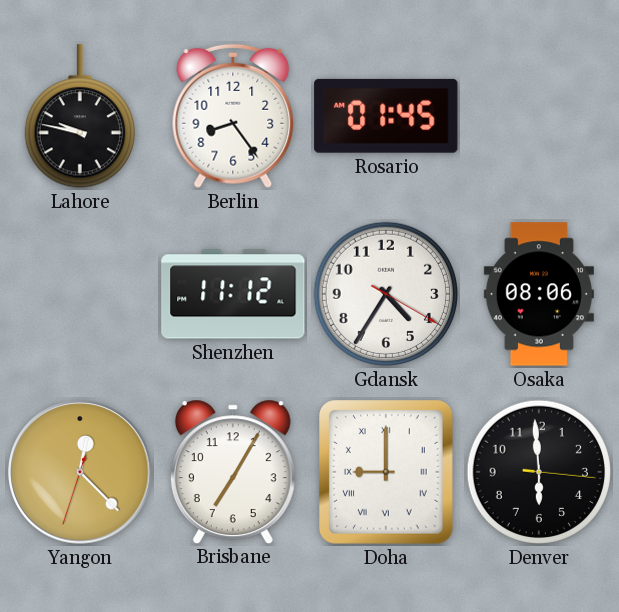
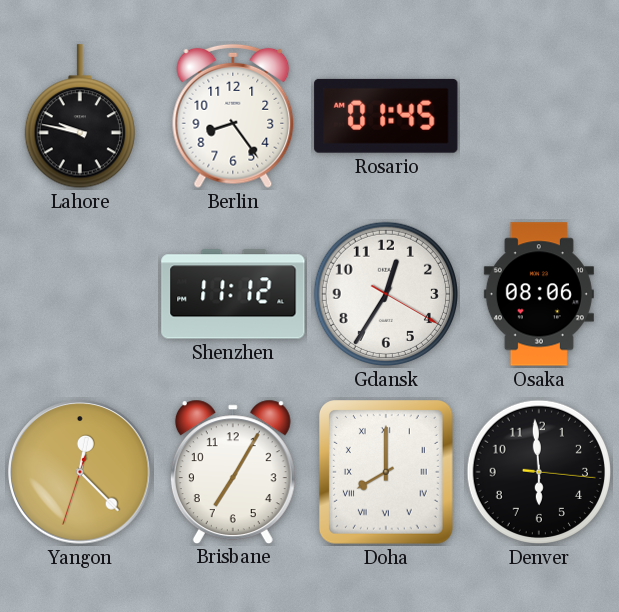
Gdansk: 4:35 -> 12:35 (386, 294)
Doha: 9:00 -> 8:00 (387, 473)
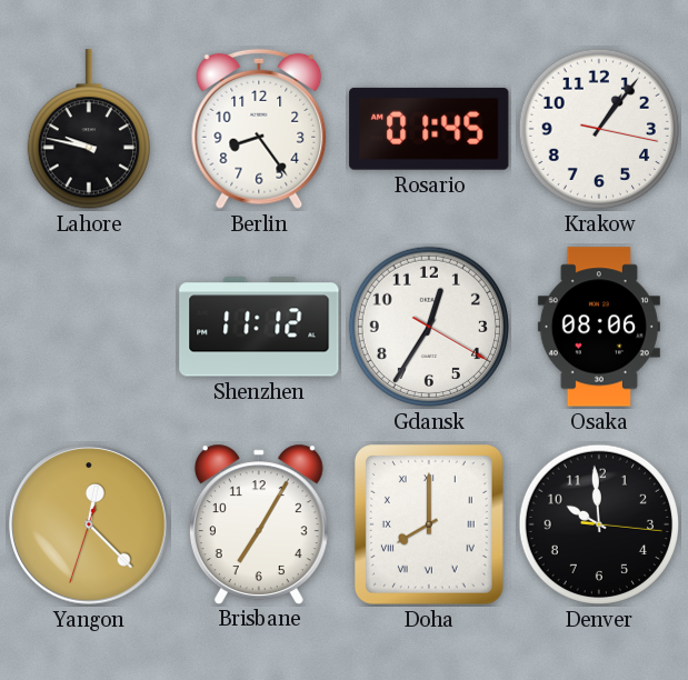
Krakow: none -> 1:06 (599, 129)
Denver: 5:59 -> 9:59 (599, 524)
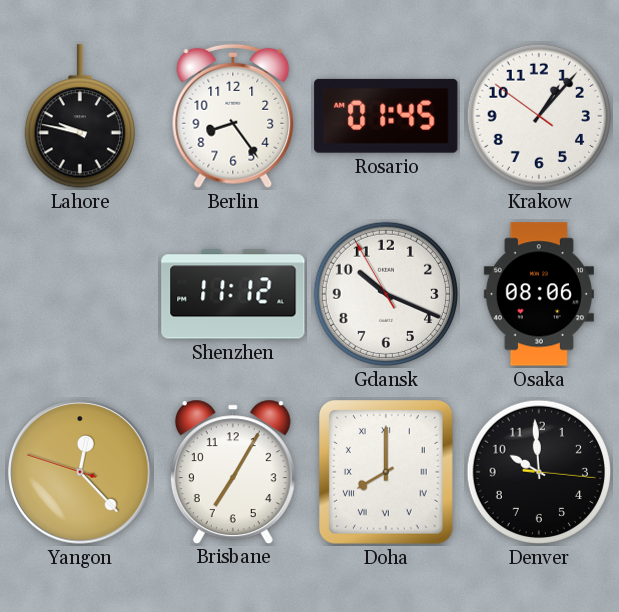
Krakow: 1:06:17 -> 1:06:51 (539, 116)
Gdansk: 12:35 -> 10:18 (386, 294)
Yangon: 12:22:33 -> 12:22:48 (80, 472)
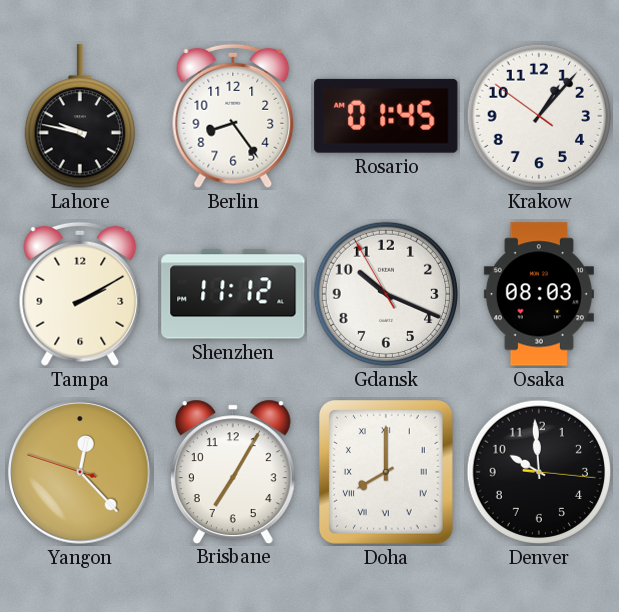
Tampa: none -> 2:10 (80, 294)
Osaka: 08:06 -> 08:03 (539, 294)
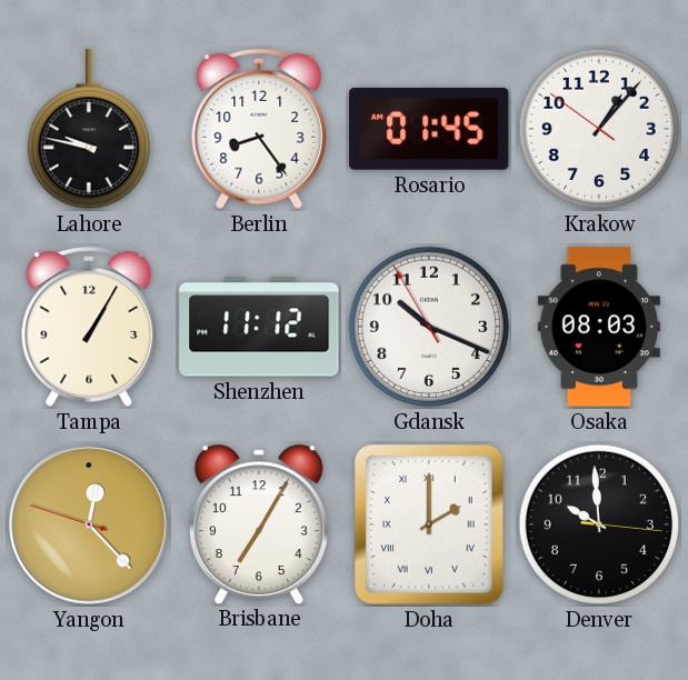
Tampa: 2:10 -> 1:05 (89, 327)
Doha: 8:00 -> 2:00 (430, 526)
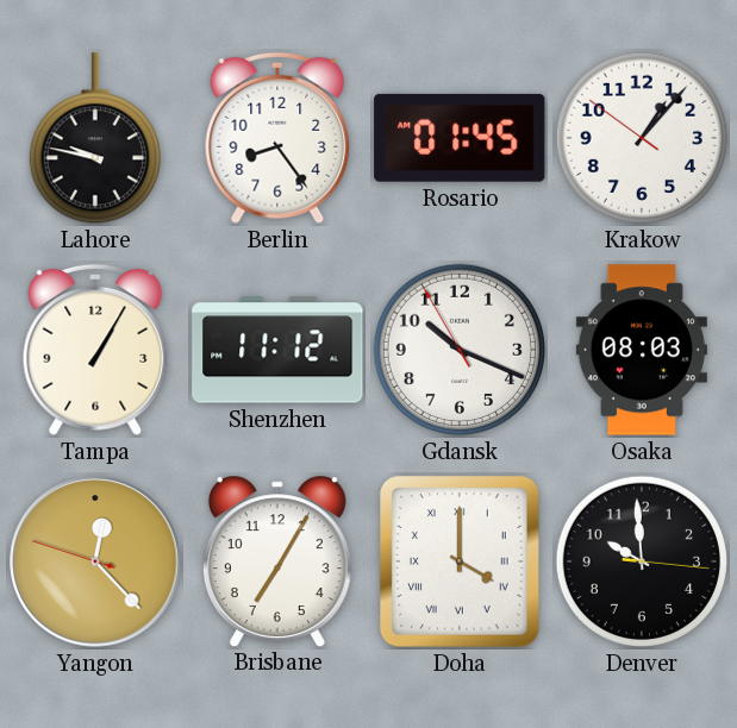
Doha: 2:00 -> 4:00 (461, 563)
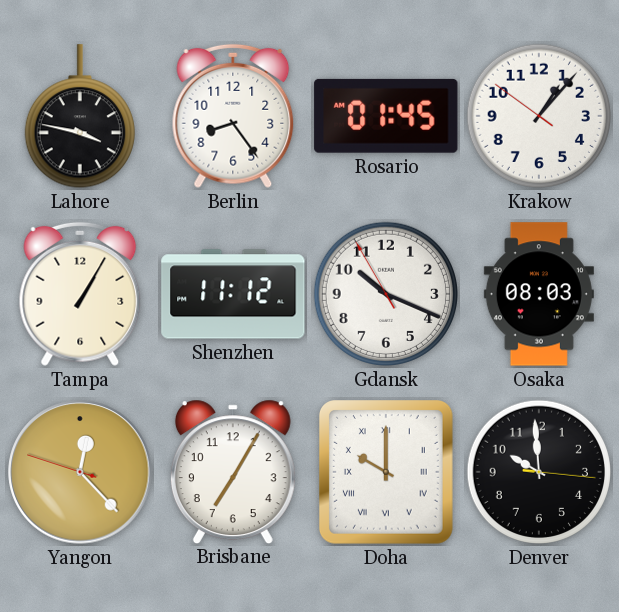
Lahore: 9:47 -> 3:47 (80, 117)
Doha: 4:00 -> 10:00 (387, 473)
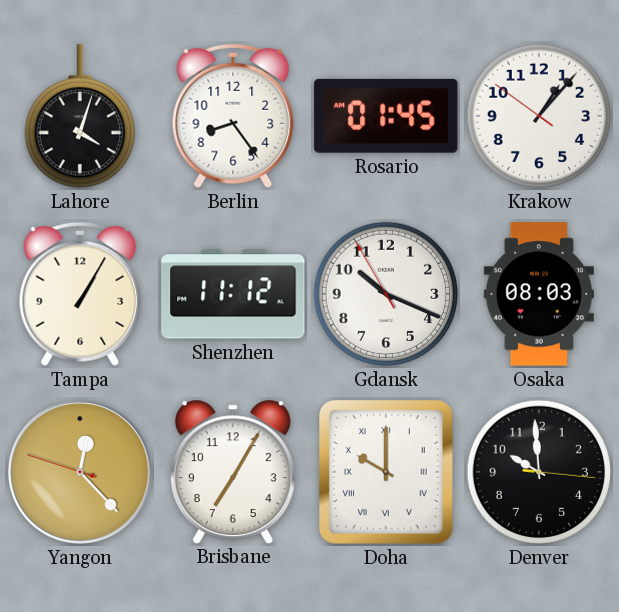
Lahore: 3:47 -> 4:03 (80, 117)
